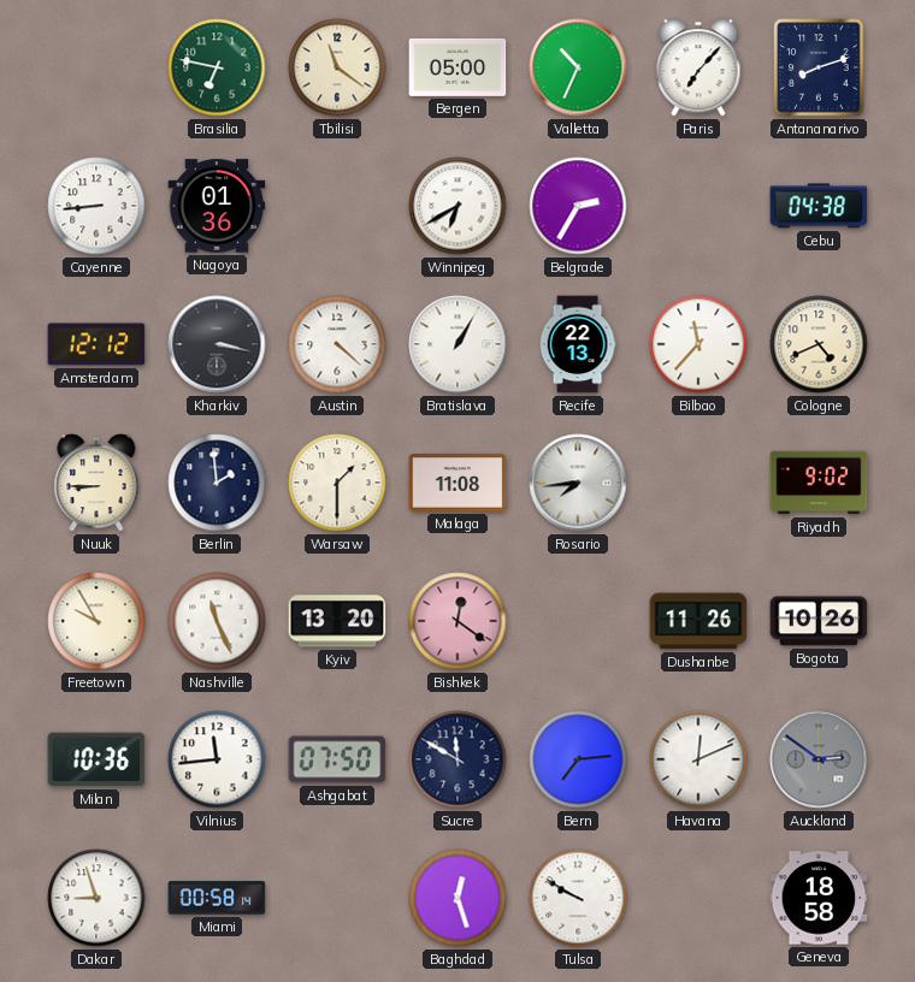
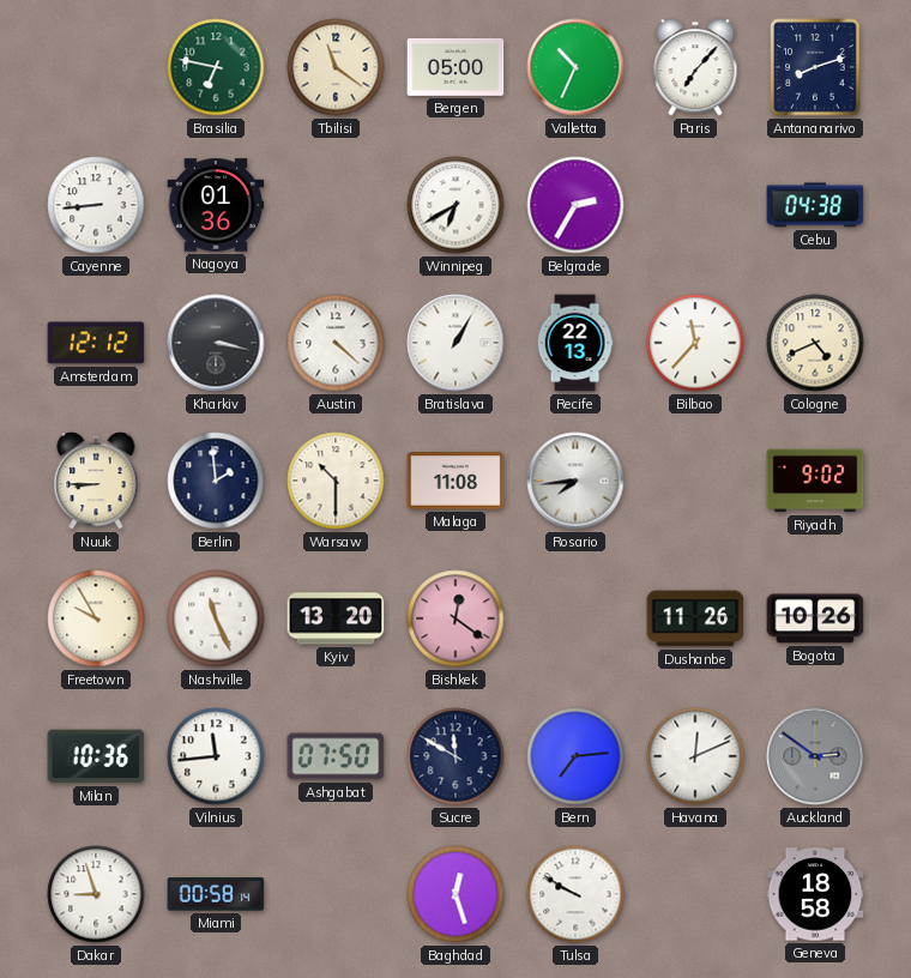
Warsaw: 1:30 -> 10:30 (336, 481)
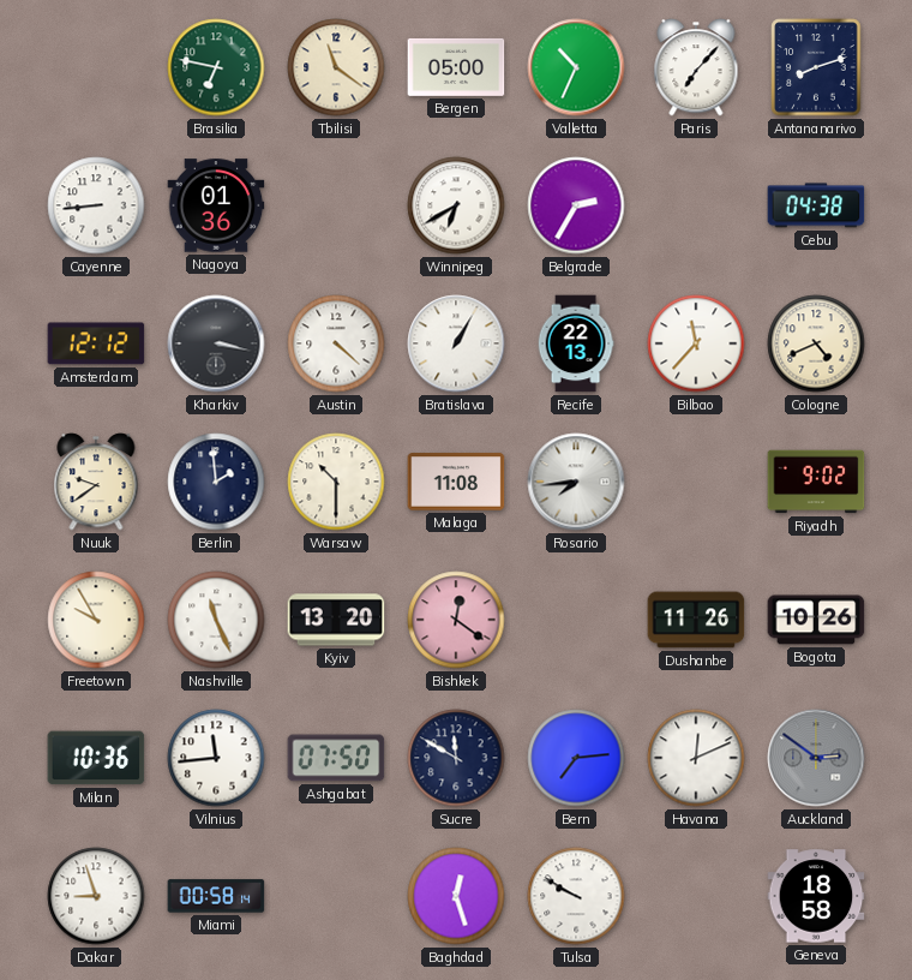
Nuuk: 8:45 -> 9:39 (96, 482)
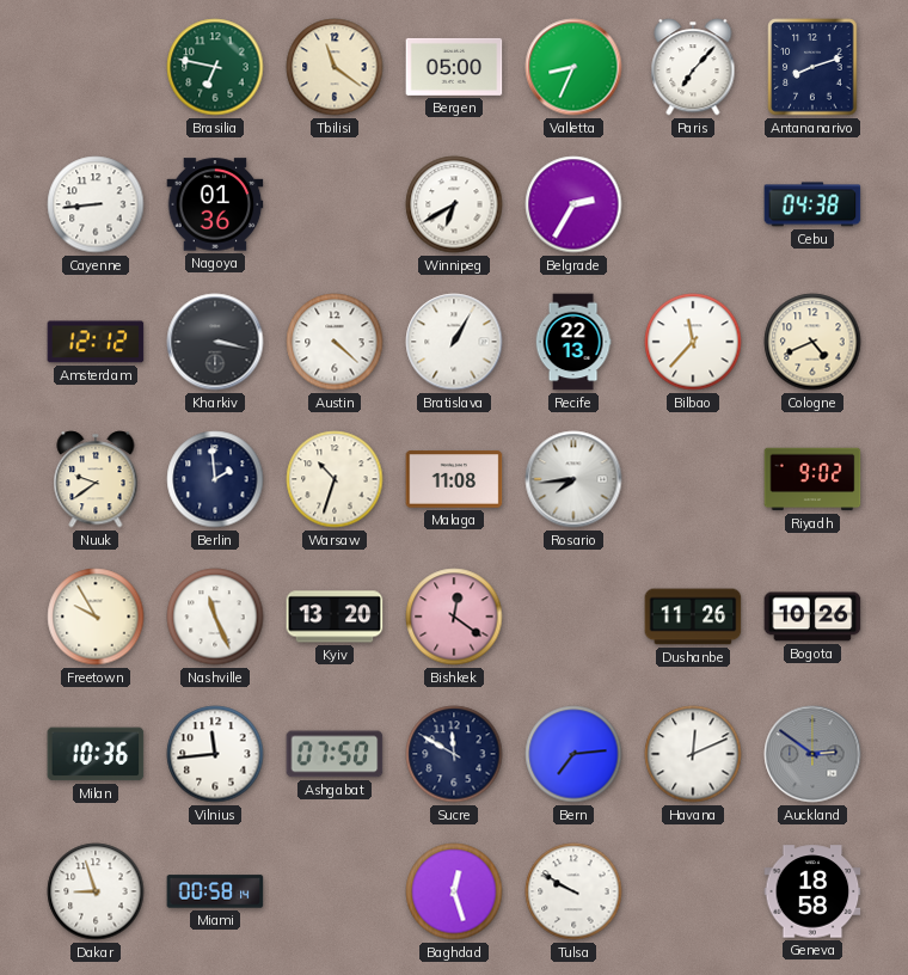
Valletta: 10:34 -> 8:34 (573, 67)
Warsaw: 10:30 -> 10:33 (335, 479)
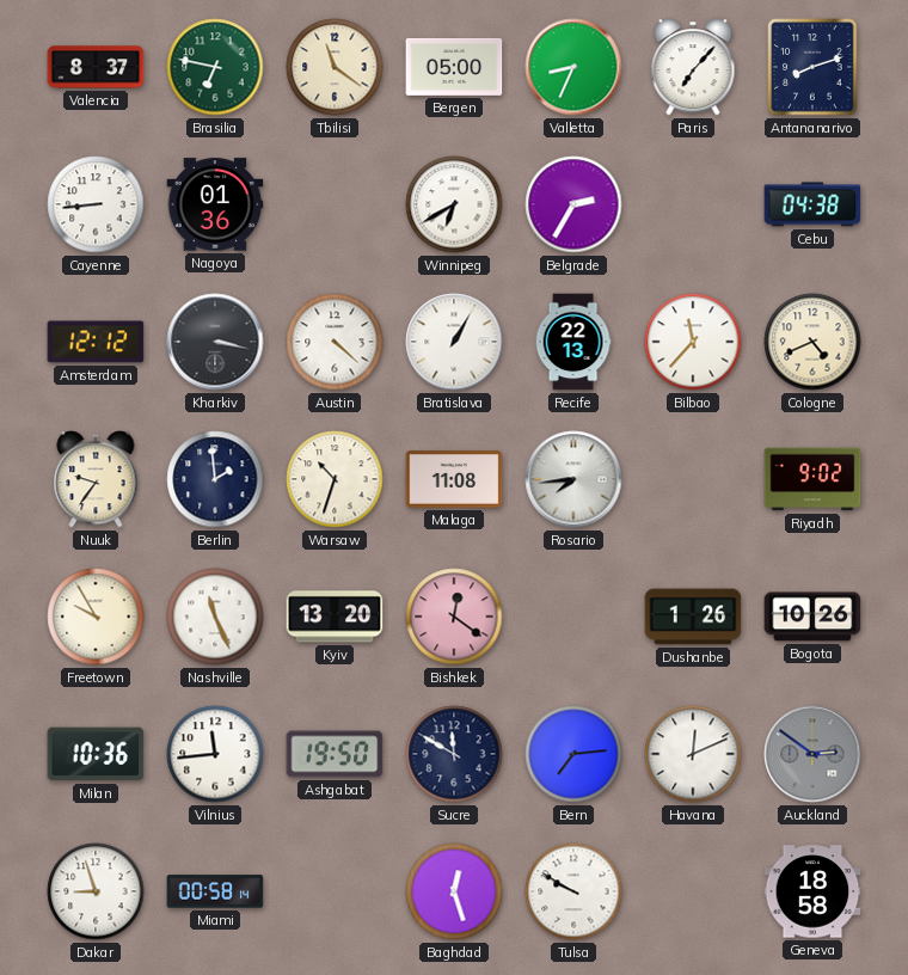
Valencia: none -> 8:37 (96, 67)
Nuuk: 9:39 -> 9:36 (96, 479)
Dushanbe: 11:26 -> 1:26 (693, 617)
Ashgabat: 07:50 -> 19:50 (335, 754)
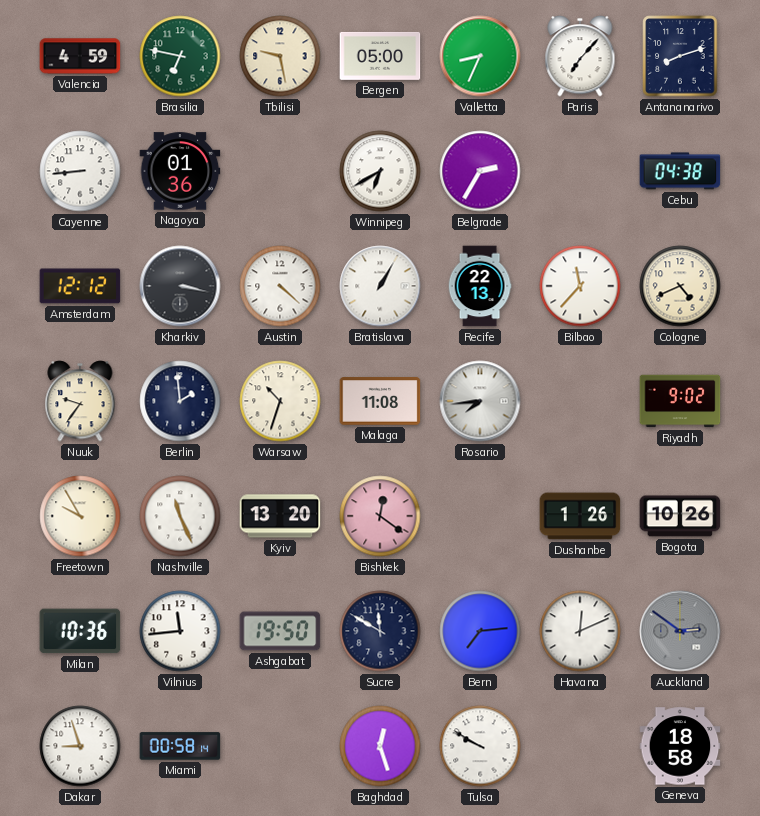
Valencia: 8:37 -> 4:59 (80, 56)
Tbilisi: 11:21 -> 9:28 (280, 56)
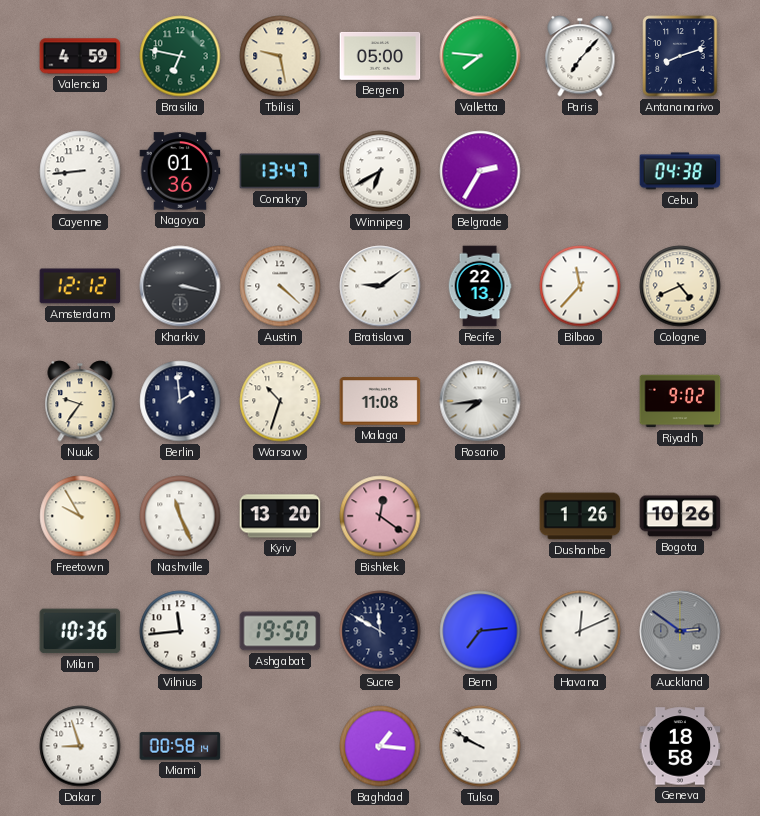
Valletta: 8:34 -> 7:46 (480, 56)
Conakry: none -> 13:47 (280, 171)
Bratislava: 1:05 -> 9:09 (380, 286)
Baghdad: 12:27 -> 1:16 (380, 746)
